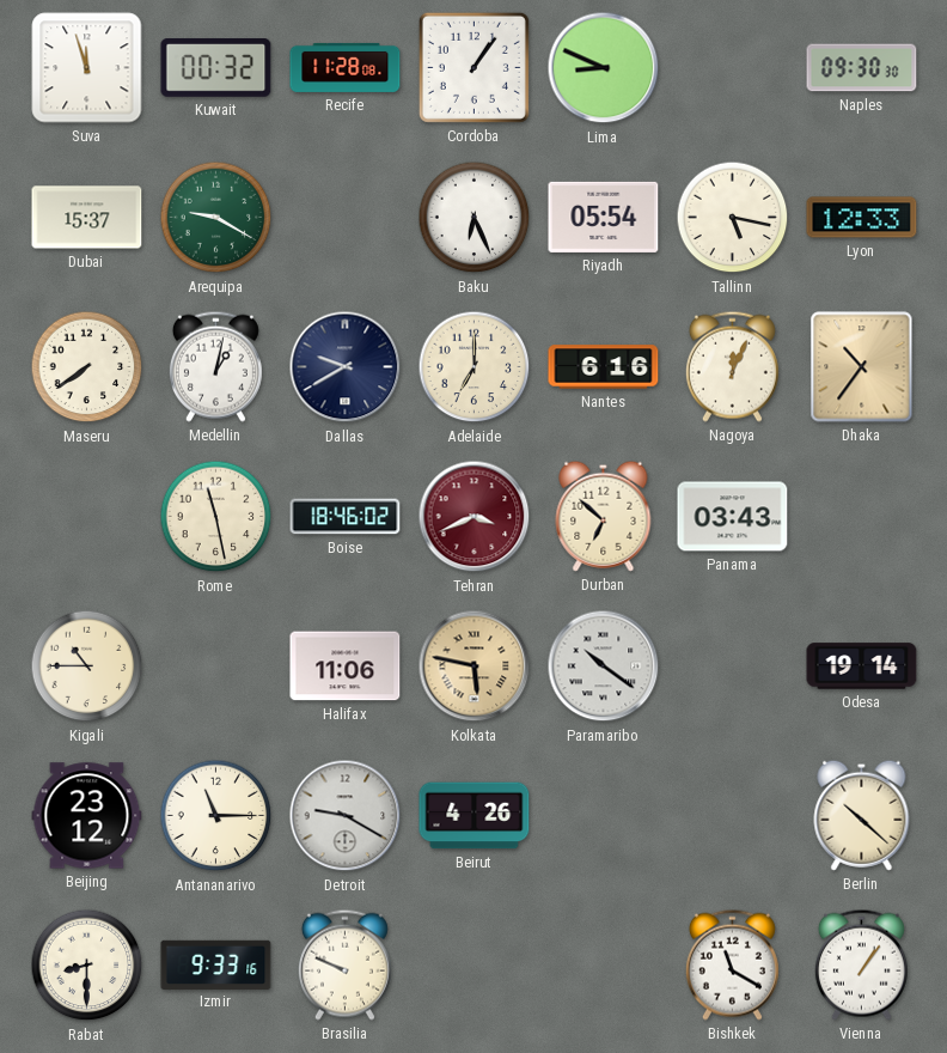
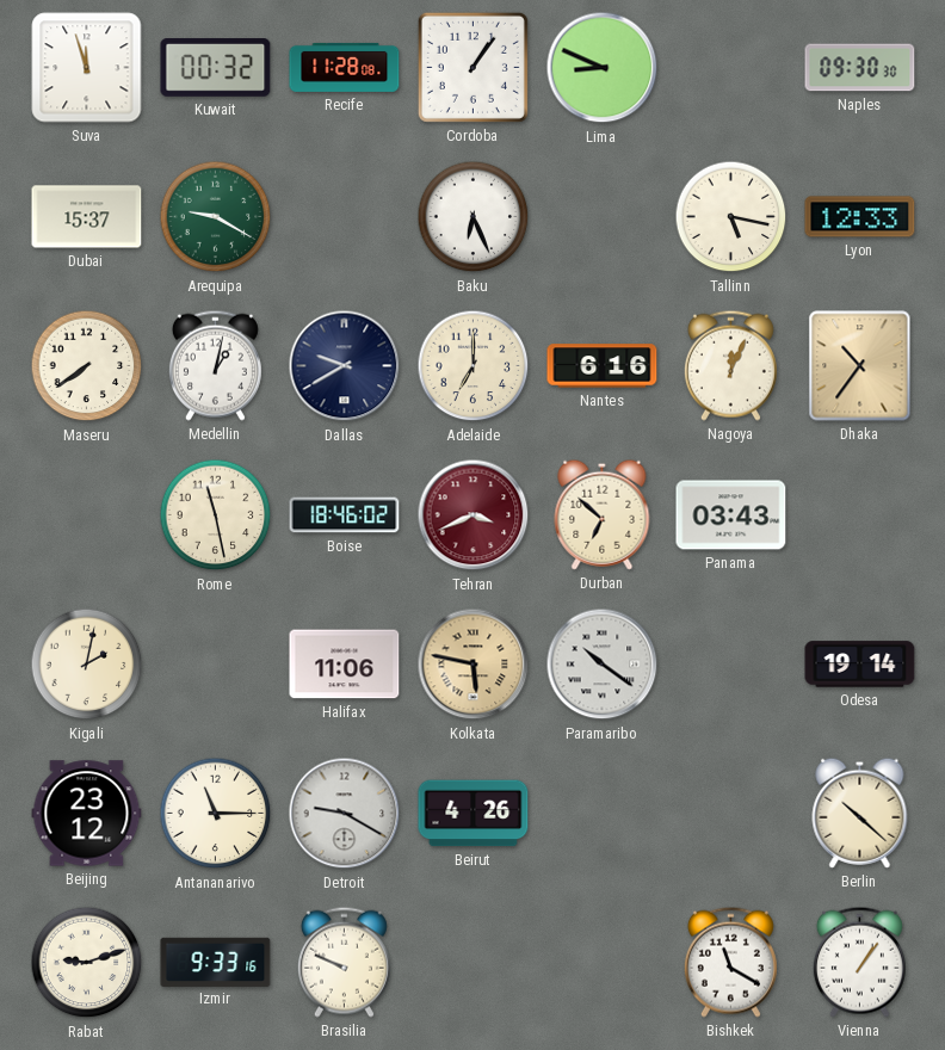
Riyadh: 05:54 -> none (604, 217)
Kigali: 10:45 -> 2:02 (87, 665)
Rabat: 8:30 -> 9:12 (87, 963)
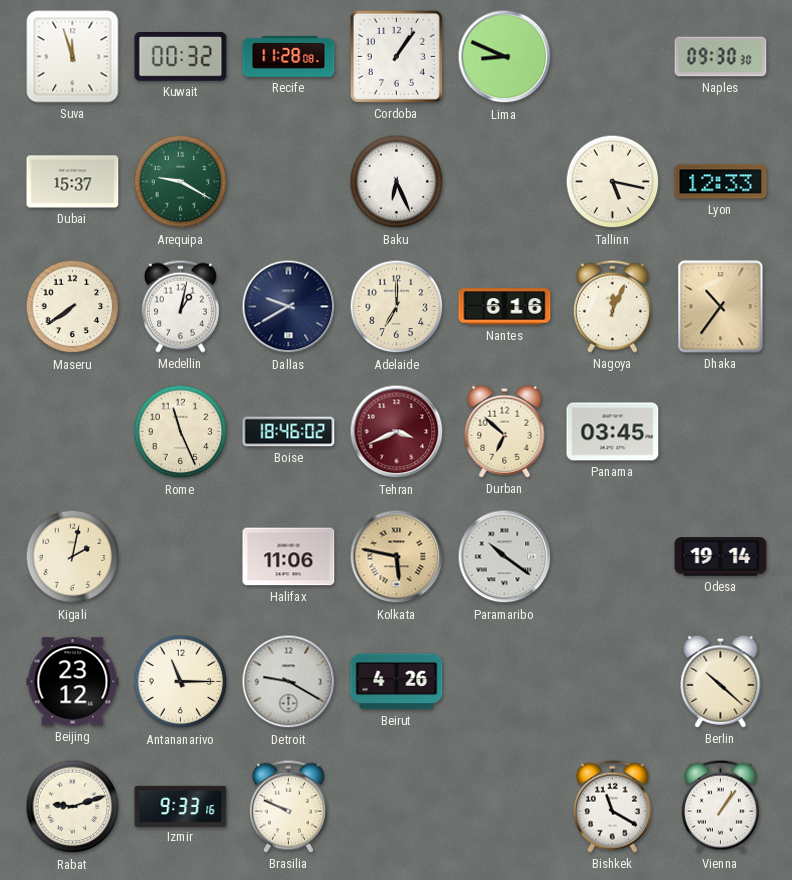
Rome: 11:28 -> 11:26 (181, 432)
Panama: 03:43 -> 03:45 (613, 432)
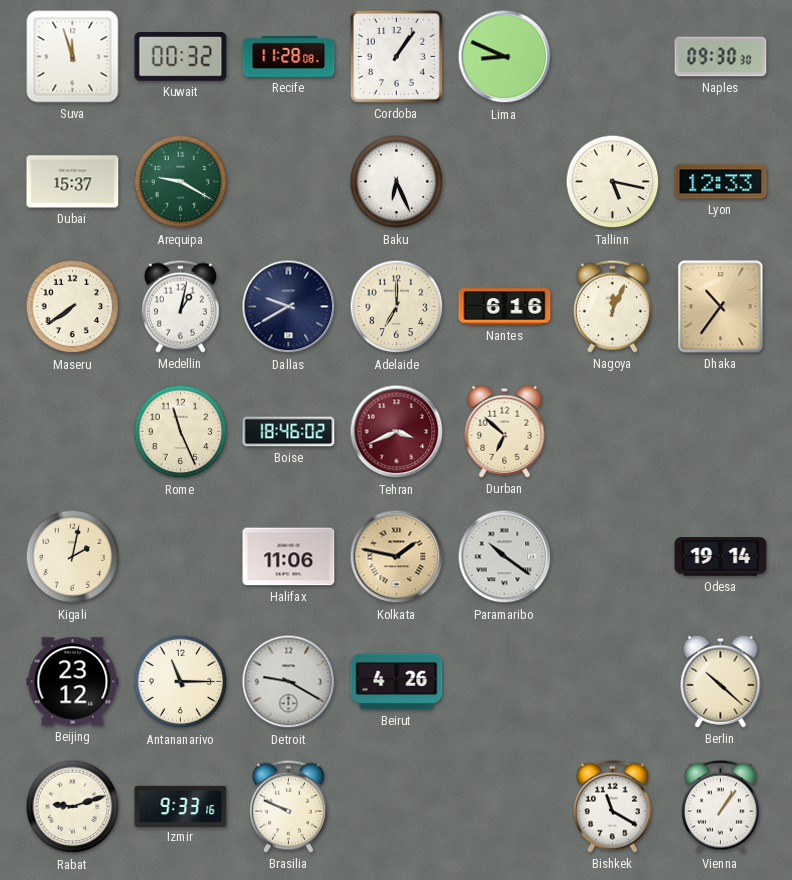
Panama: 03:45 -> none (613, 432)
Kolkata: 5:47 -> 1:47 (397, 557)
